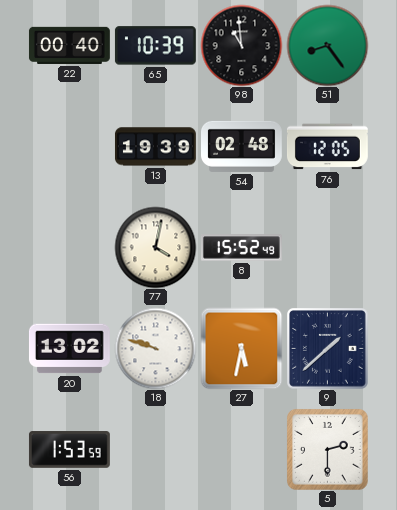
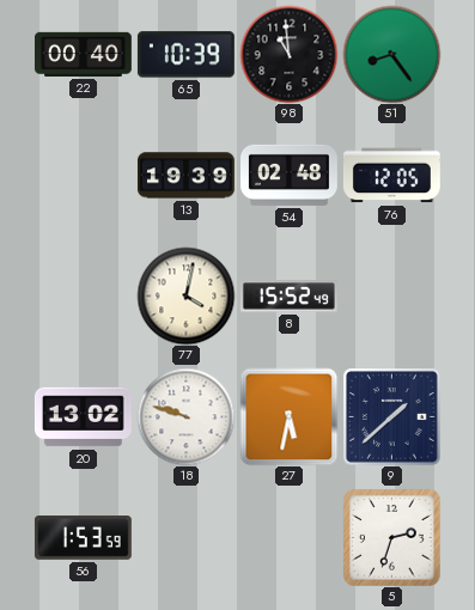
5: 2:30 -> 2:33 (392, 538)
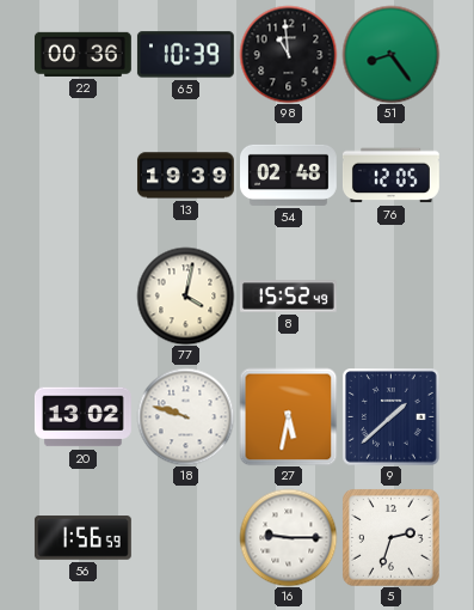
22: 00:40 -> 00:36 (82, 54)
56: 1:53 -> 1:56 (82, 538)
16: none -> 9:15 (288, 537)
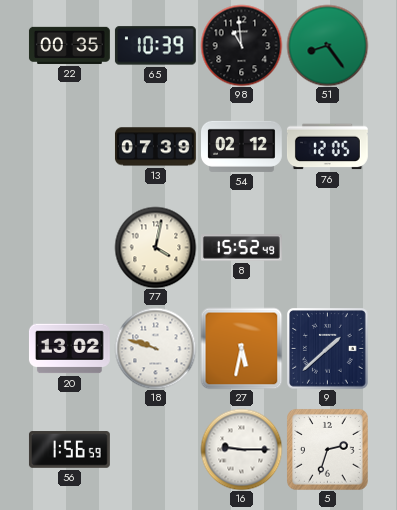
22: 00:36 -> 00:35 (69, 45)
13: 19:39 -> 07:39 (155, 147)
54: 02:48 -> 02:12 (242, 146)
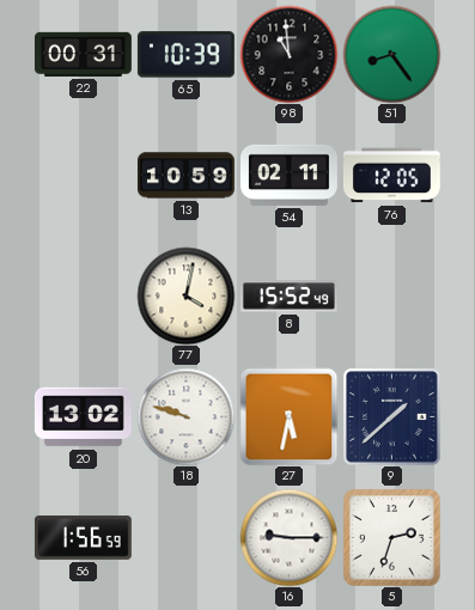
22: 00:35 -> 00:31 (83, 54)
13: 07:39 -> 10:59 (185, 176)
54: 02:12 -> 02:11 (290, 175)
